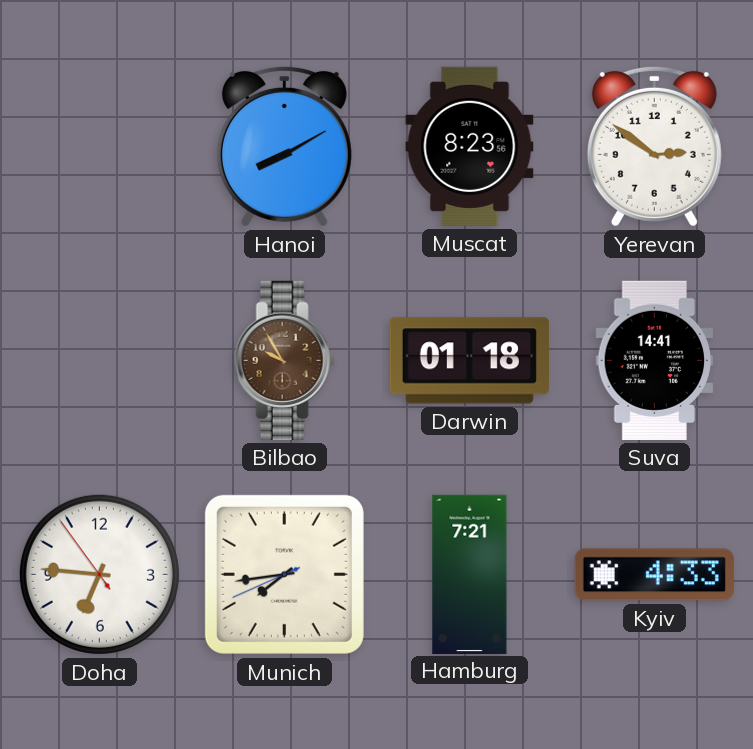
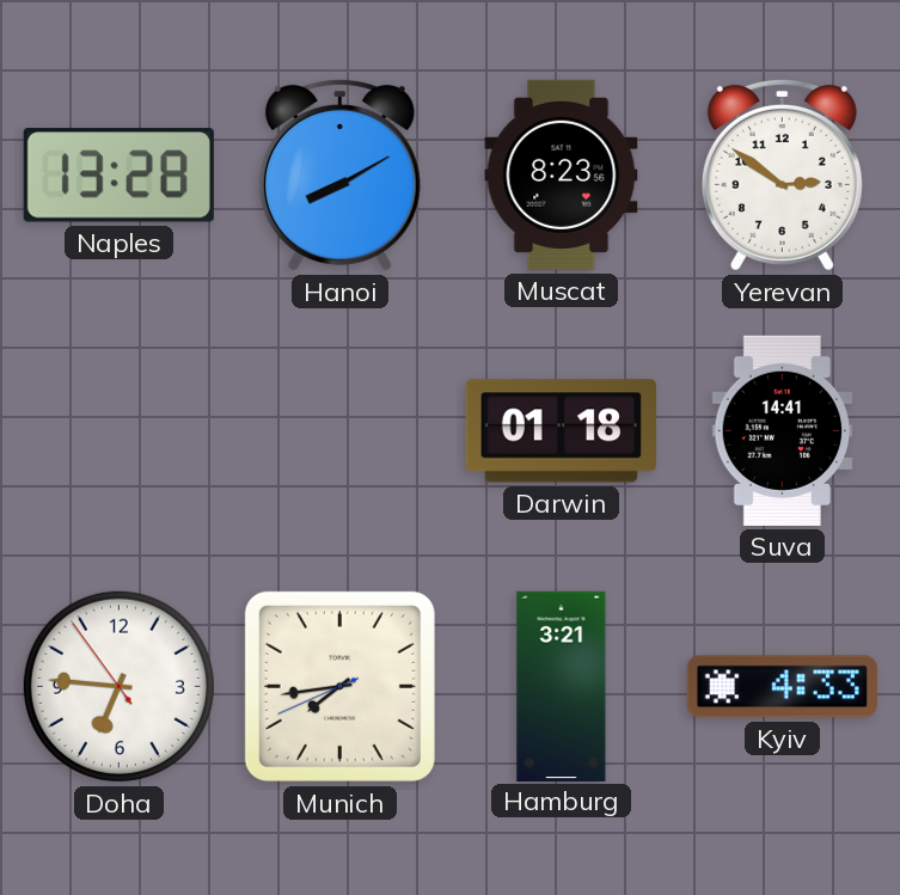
Naples: none -> 13:28 (118, 176)
Bilbao: 9:55 -> none (284, 360)
Hamburg: 7:21 -> 3:21 (562, 686)
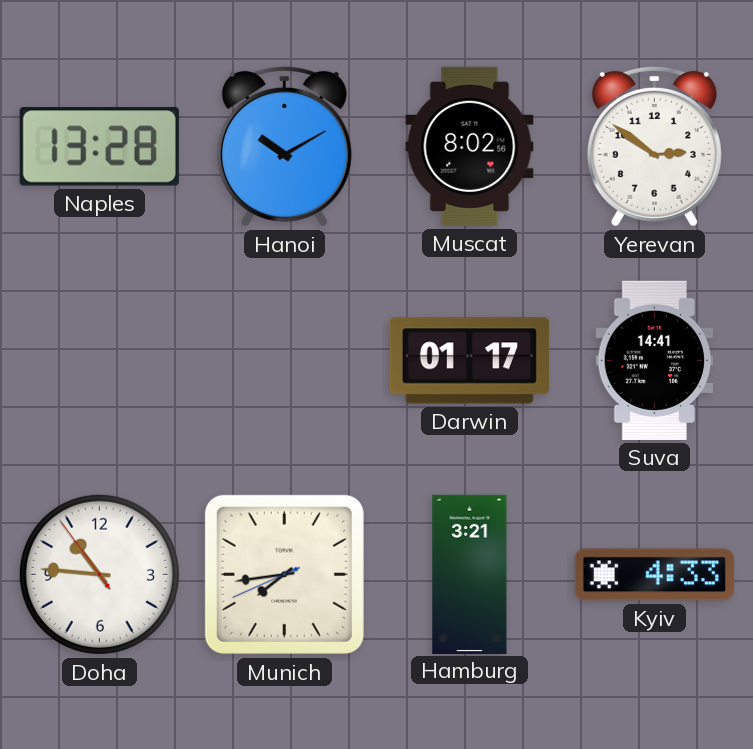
Hanoi: 8:10 -> 10:10 (284, 146)
Muscat: 8:23 -> 8:02 (470, 146)
Darwin: 01:18 -> 01:17 (469, 361)
Doha: 6:45 -> 10:45 (99, 574)
